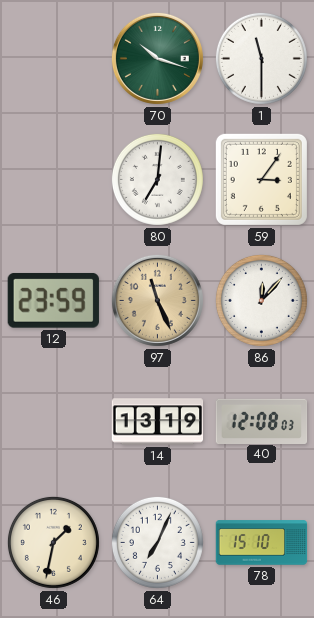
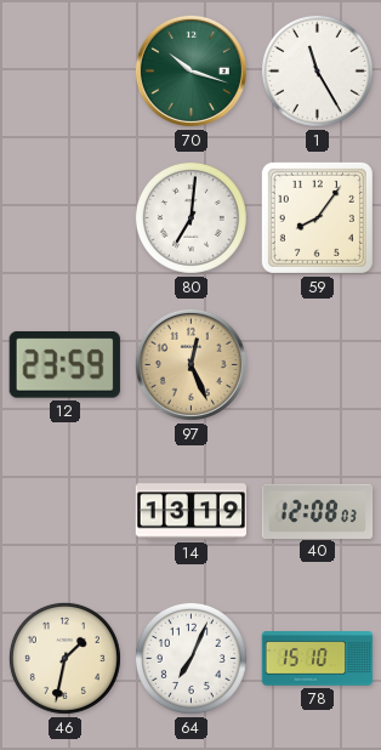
1: 11:30 -> 11:25 (317, 70)
59: 3:06 -> 8:06 (317, 217)
97: 11:26 -> 12:26 (190, 364)
86: 12:07 -> none (261, 300)
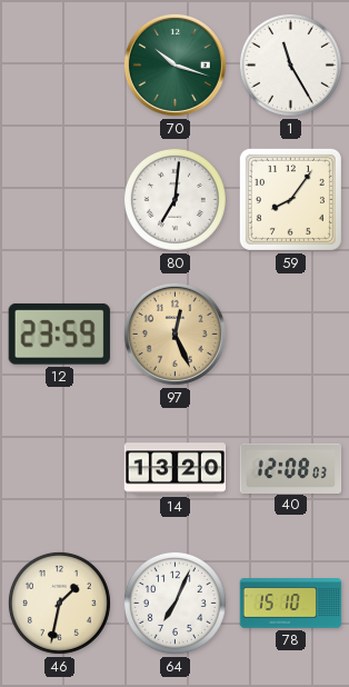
14: 13:19 -> 13:20 (176, 469)
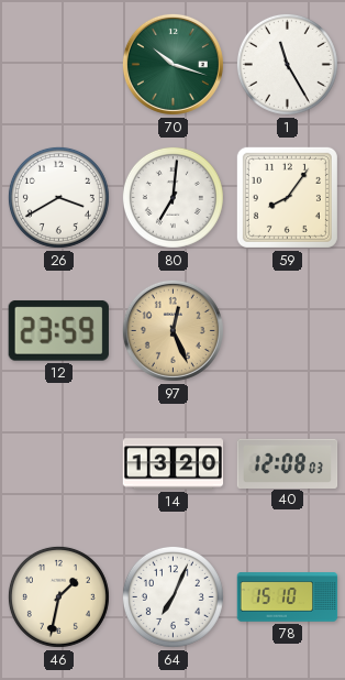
26: none -> 3:40 (58, 197)
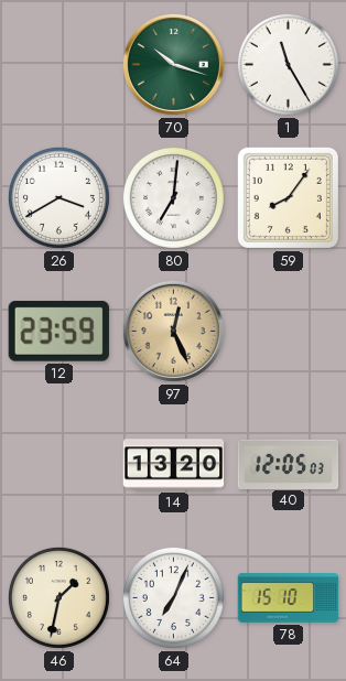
40: 12:08 -> 12:05 (289, 464)
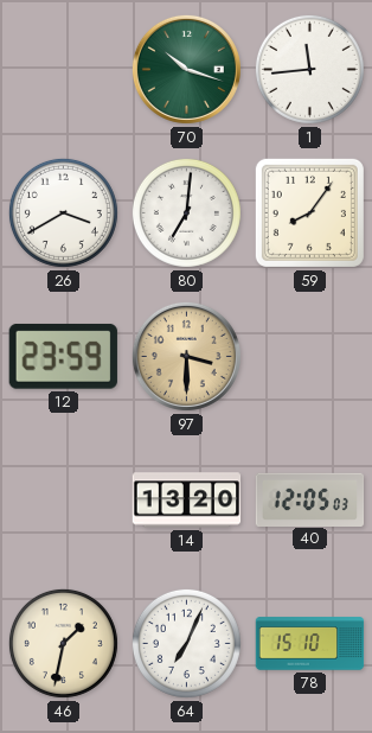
1: 11:25 -> 11:44 (309, 69)
97: 12:26 -> 3:30 (186, 356)
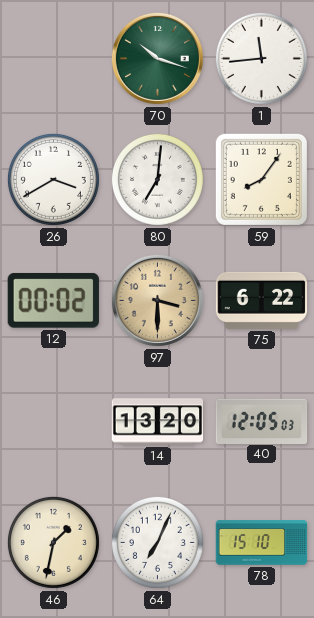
12: 23:59 -> 00:02 (53, 300)
75: none -> 6:22 (262, 300)
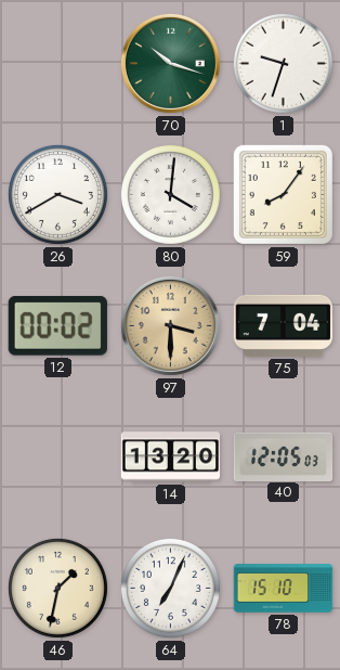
1: 11:44 -> 9:33 (283, 63)
80: 7:01 -> 4:01 (170, 194)
75: 6:22 -> 7:04 (284, 325)
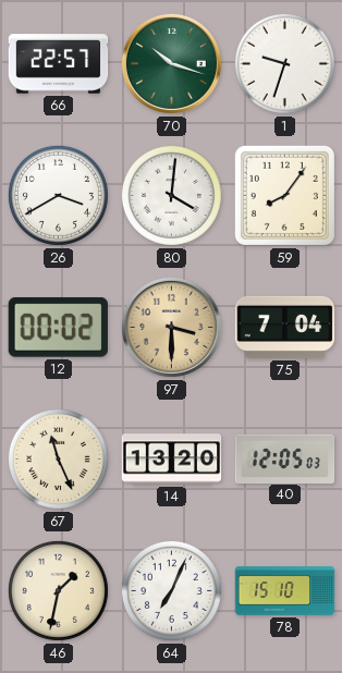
66: none -> 22:57 (59, 64)
67: none -> 11:26 (58, 458)
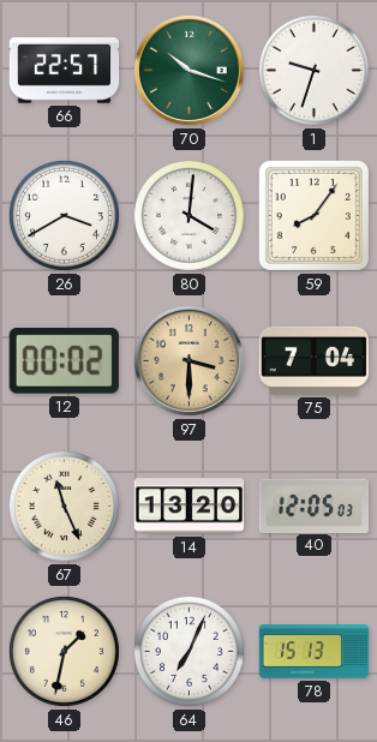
78: 15:10 -> 15:13 (315, 652)
